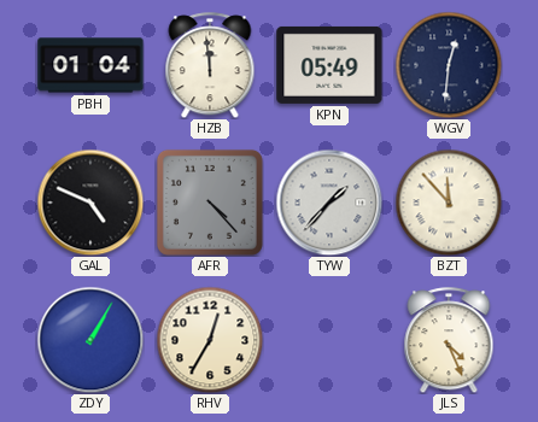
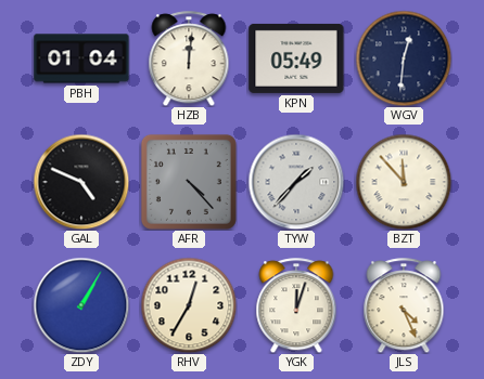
HZB: 11:59 -> 12:01 (189, 58)
YGK: none -> 12:03 (296, 305)
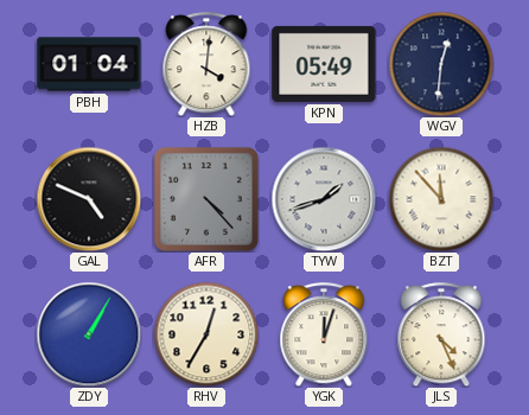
HZB: 12:01 -> 4:01 (206, 64)
TYW: 1:37 -> 1:42 (324, 199)
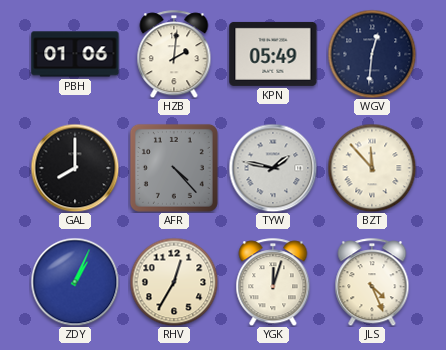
PBH: 01:04 -> 01:06 (75, 54)
HZB: 4:01 -> 2:01 (174, 54)
GAL: 4:49 -> 8:00 (75, 168)
TYW: 1:42 -> 1:47 (273, 168)
ZDY: 1:05 -> 1:04 (75, 282)
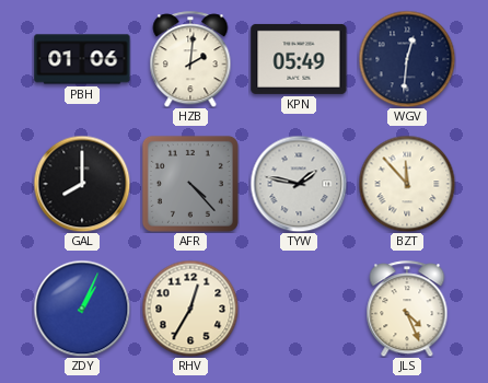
YGK: 12:03 -> none (273, 282)
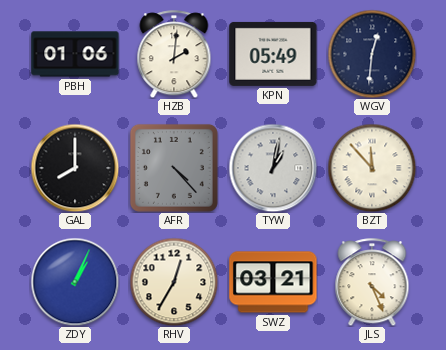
TYW: 1:47 -> 1:02 (273, 168)
SWZ: none -> 03:21 (273, 282)
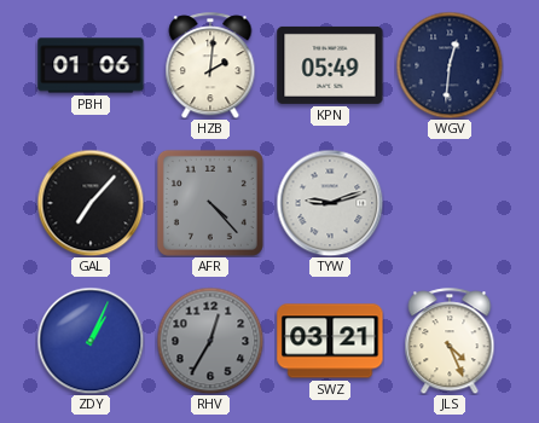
GAL: 8:00 -> 7:07 (91, 203)
TYW: 1:02 -> 9:12 (330, 203)
BZT: 11:53 -> none (372, 168)
RHV dial: cream -> grey (210, 341)
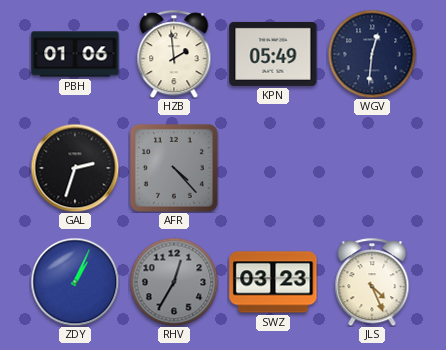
HZB: 2:01 -> 1:59 (174, 54)
GAL: 7:07 -> 2:33 (75, 168)
TYW: 9:12 -> none (330, 203)
SWZ: 03:21 -> 03:23 (273, 282)
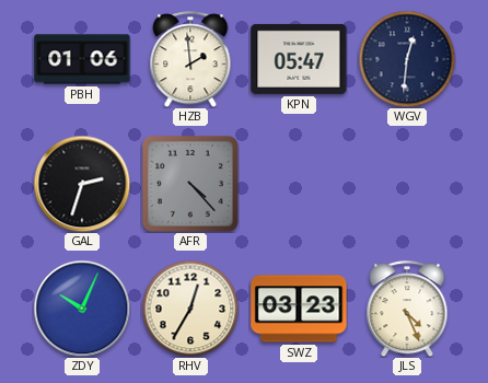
KPN: 05:49 -> 05:47 (299, 59)
ZDY: 1:04 -> 10:04 (82, 309)
RHV dial: grey -> cream (190, 309)
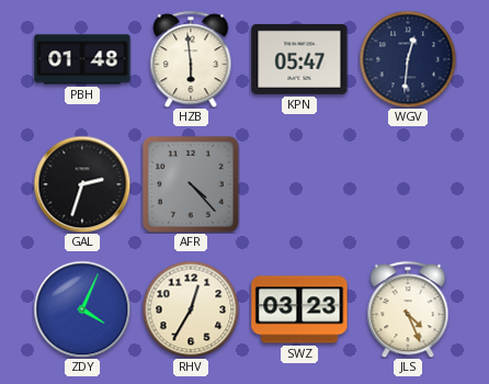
PBH: 01:06 -> 01:48 (82, 59)
HZB: 1:59 -> 5:59 (191, 59)
ZDY: 10:04 -> 4:04 (82, 309)
